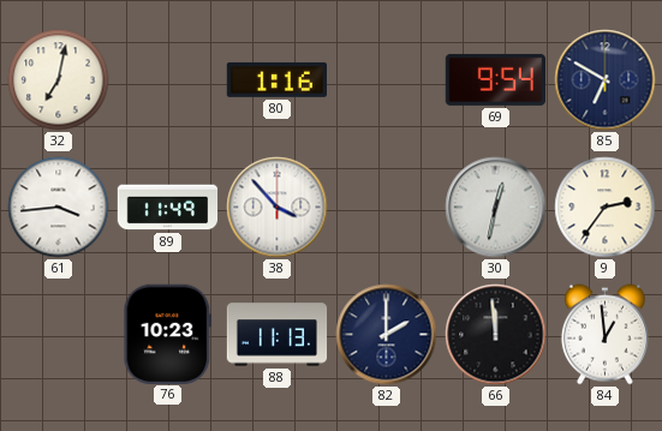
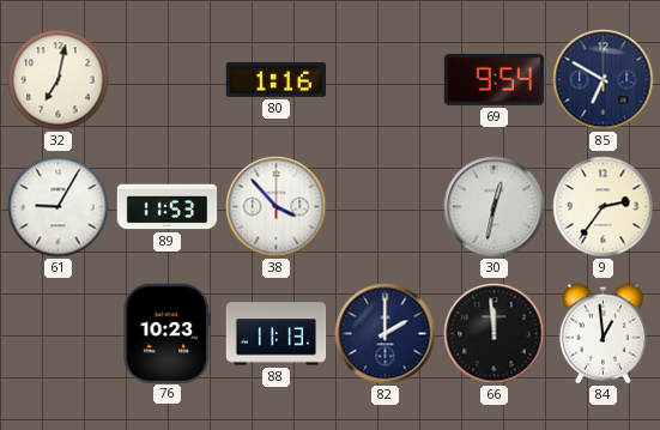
61: 3:44 -> 9:05 (59, 207)
89: 11:49 -> 11:53 (168, 207)
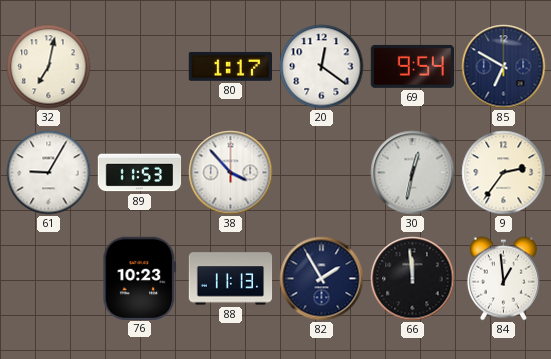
80: 1:16 -> 1:17 (230, 66)
20: none -> 12:21 (322, 67)
82: 2:00 -> 1:55 (322, 279)
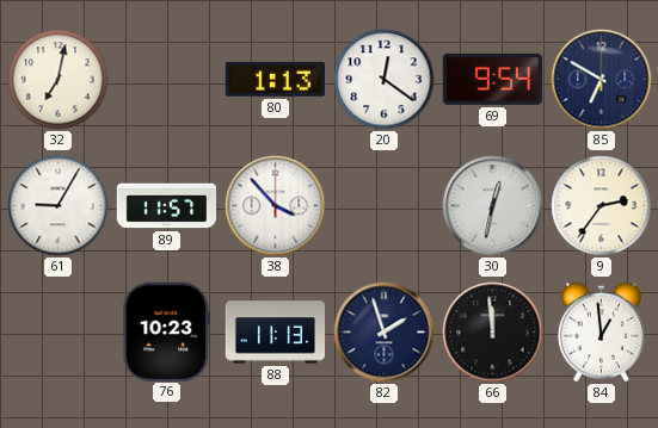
80: 1:17 -> 1:13 (275, 79)
89: 11:53 -> 11:57 (167, 206)
82: 1:55 -> 1:57 (385, 333)
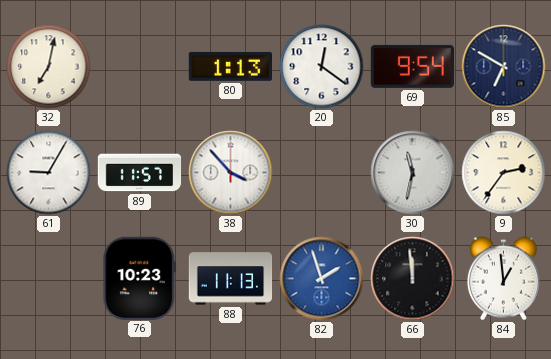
30: 12:32 -> 11:32 (413, 173)
82 dial: navy -> blue (322, 279)
